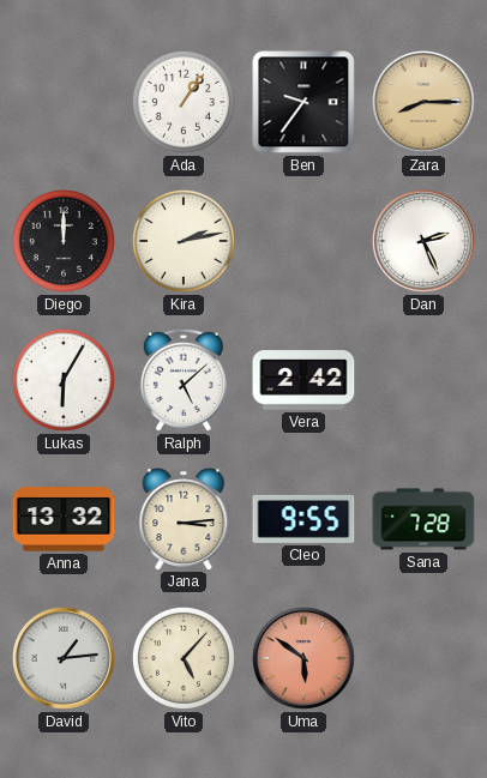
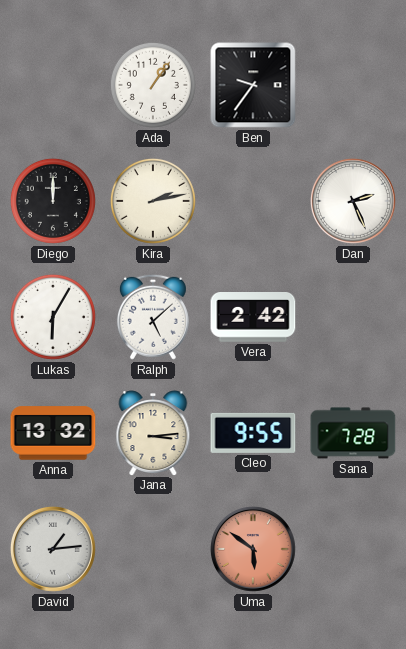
Zara: 8:15 -> none (423, 102)
Vito: 5:07 -> none (184, 658)
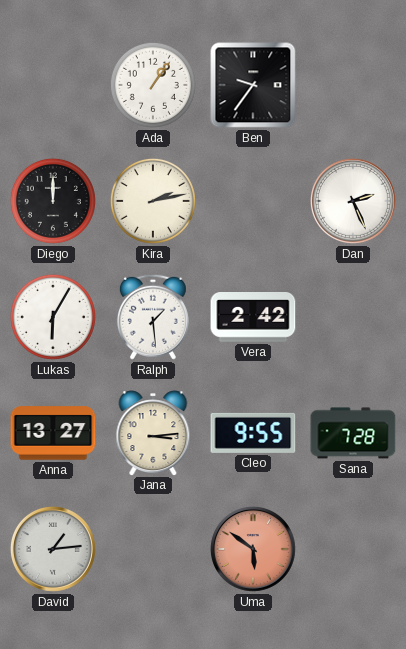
Ralph: 5:08 -> 1:29 (153, 317)
Anna: 13:32 -> 13:27 (53, 433)
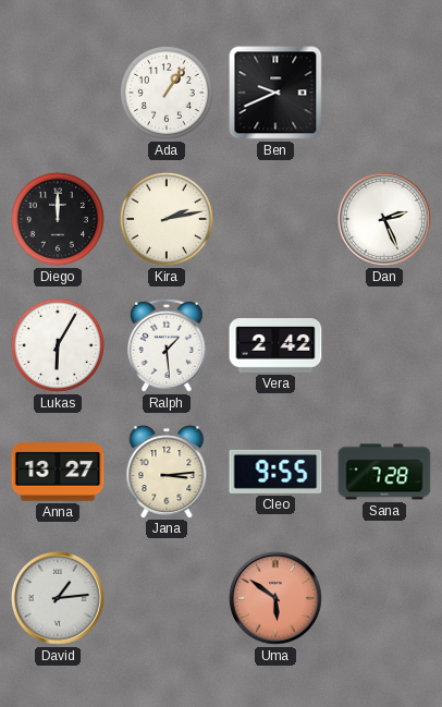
Ben: 9:36 -> 9:41 (275, 93)
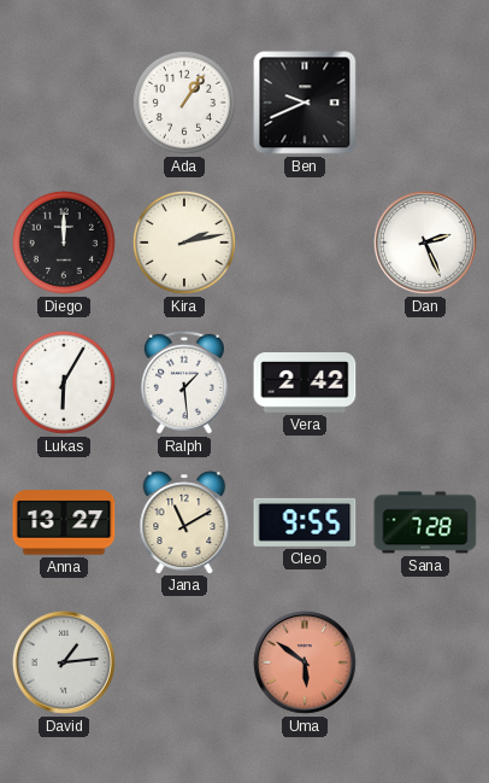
Jana: 3:14 -> 11:10 (184, 522)
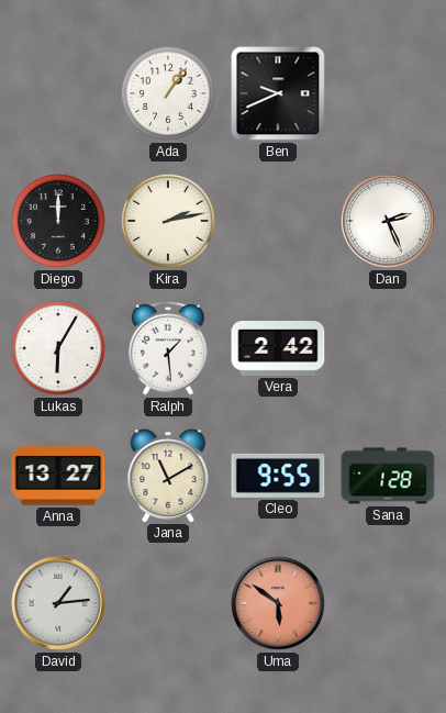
Sana: 7:28 -> 1:28 (388, 476)
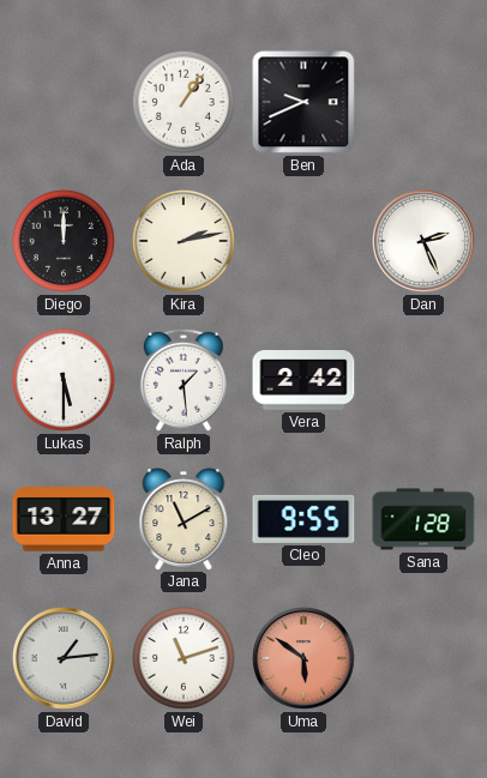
Lukas: 6:05 -> 5:30 (64, 380)
Wei: none -> 11:12 (184, 658)
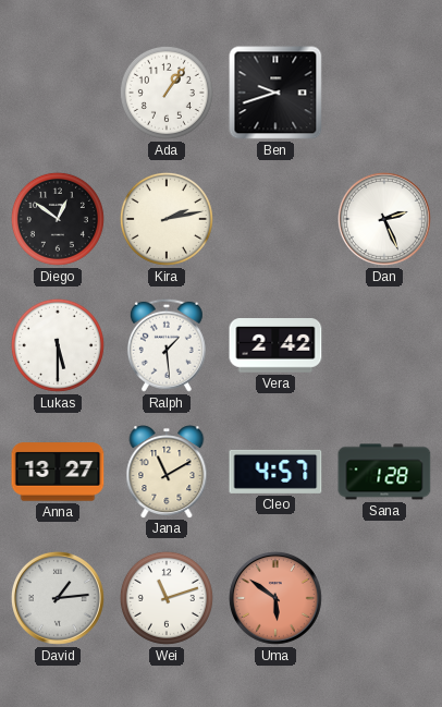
Ben: 9:41 -> 9:42 (275, 93)
Diego: 12:00 -> 12:51 (58, 219)
Cleo: 9:55 -> 4:57 (275, 472)
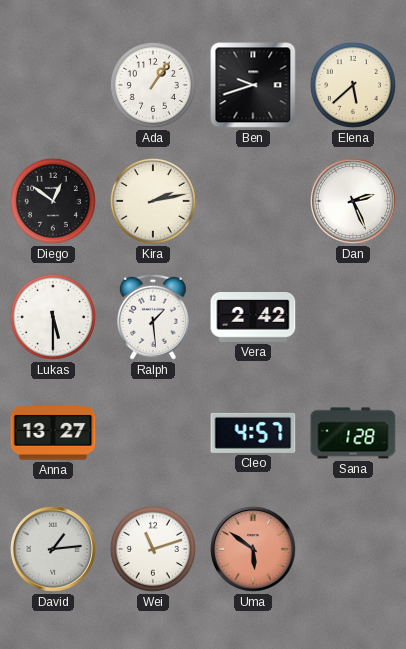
Elena: none -> 5:38 (353, 85)
Jana: 11:10 -> none (167, 472)
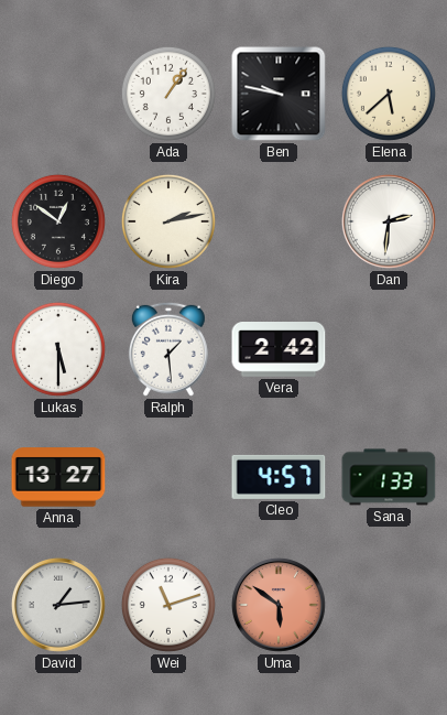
Ben: 9:42 -> 9:47 (279, 94)
Dan: 2:26 -> 2:31 (389, 221)
Sana: 1:28 -> 1:33 (389, 477)
